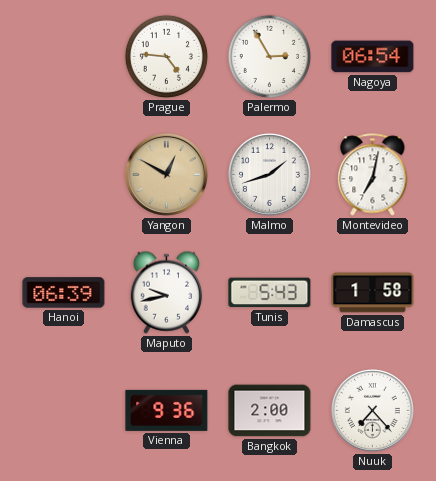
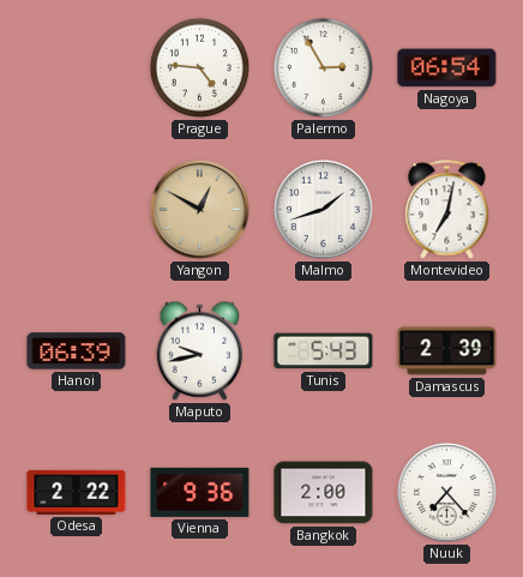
Damascus: 1:58 -> 2:39 (447, 351)
Odesa: none -> 2:22 (77, 492)
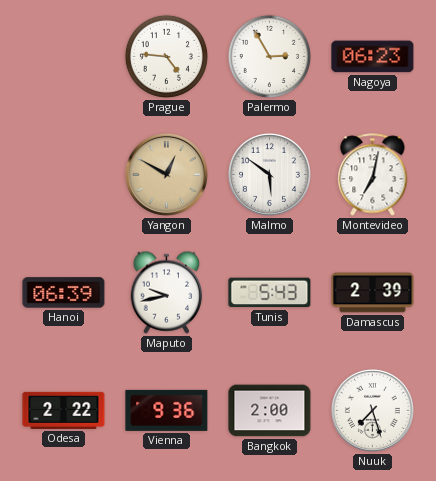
Nagoya: 06:54 -> 06:23 (373, 57)
Malmo: 1:42 -> 5:51 (269, 174)
Nuuk: 7:23 -> 7:27 (372, 410)
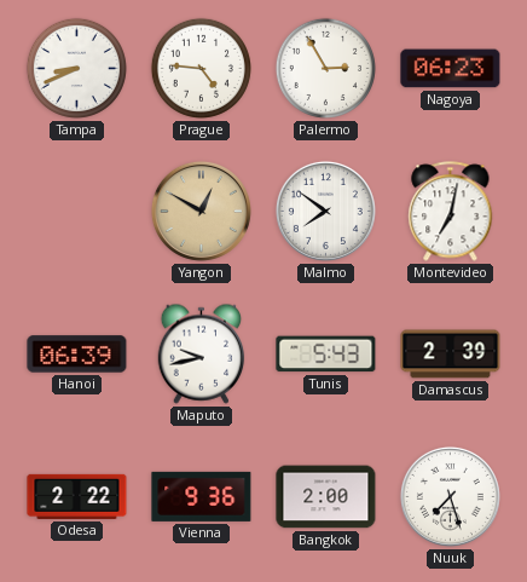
Tampa: none -> 8:41 (76, 68)
Malmo: 5:51 -> 7:51 (325, 211)
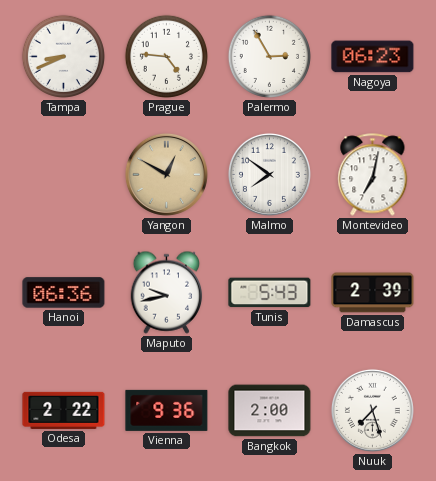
Hanoi: 06:39 -> 06:36 (64, 293)
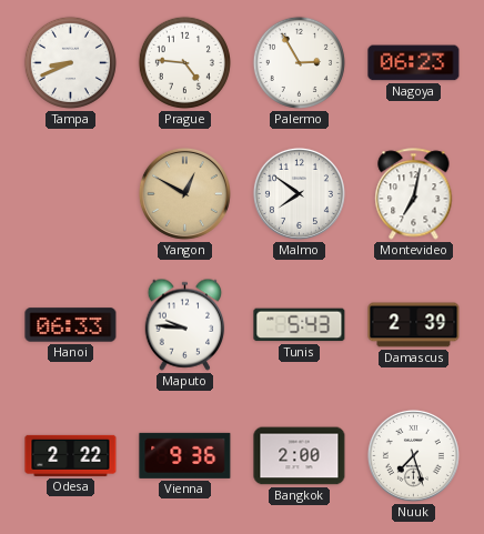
Hanoi: 06:36 -> 06:33 (71, 325)
Maputo: 9:43 -> 9:46 (185, 324)
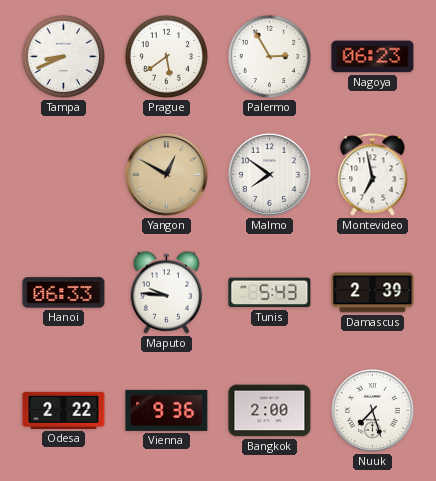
Prague: 4:46 -> 5:39 (166, 56)
Montevideo: 7:02 -> 6:58 (373, 175)
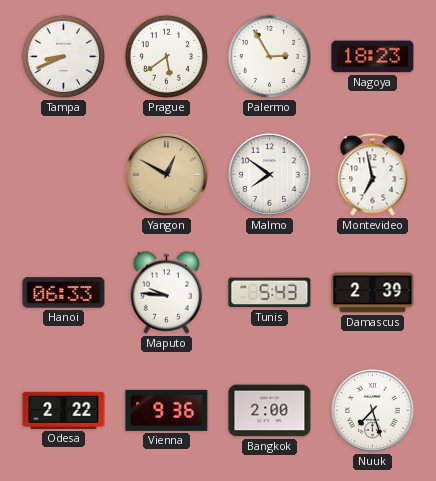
Nagoya: 06:23 -> 18:23 (373, 57)
